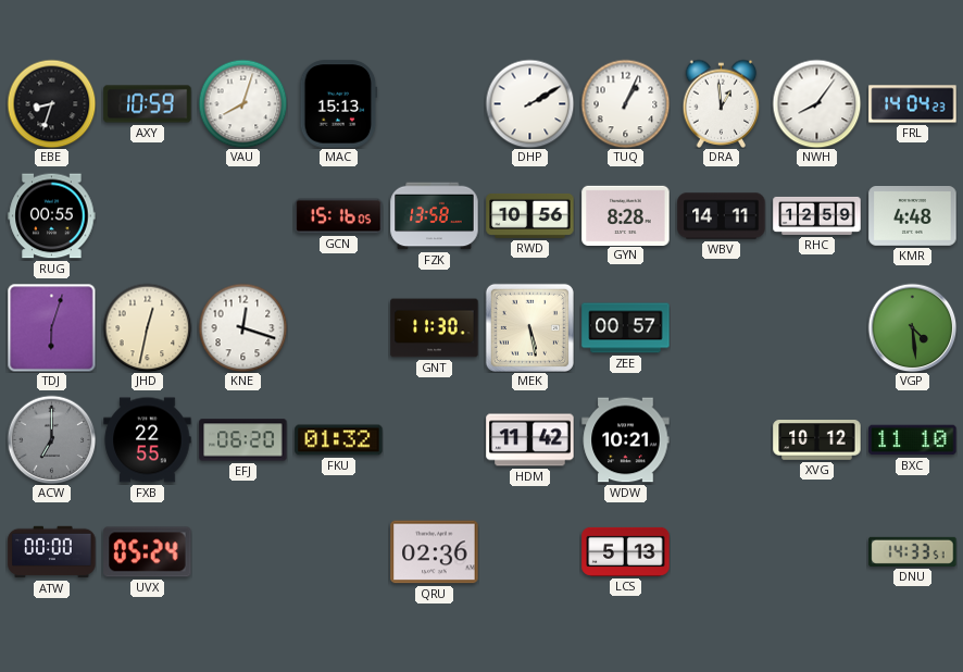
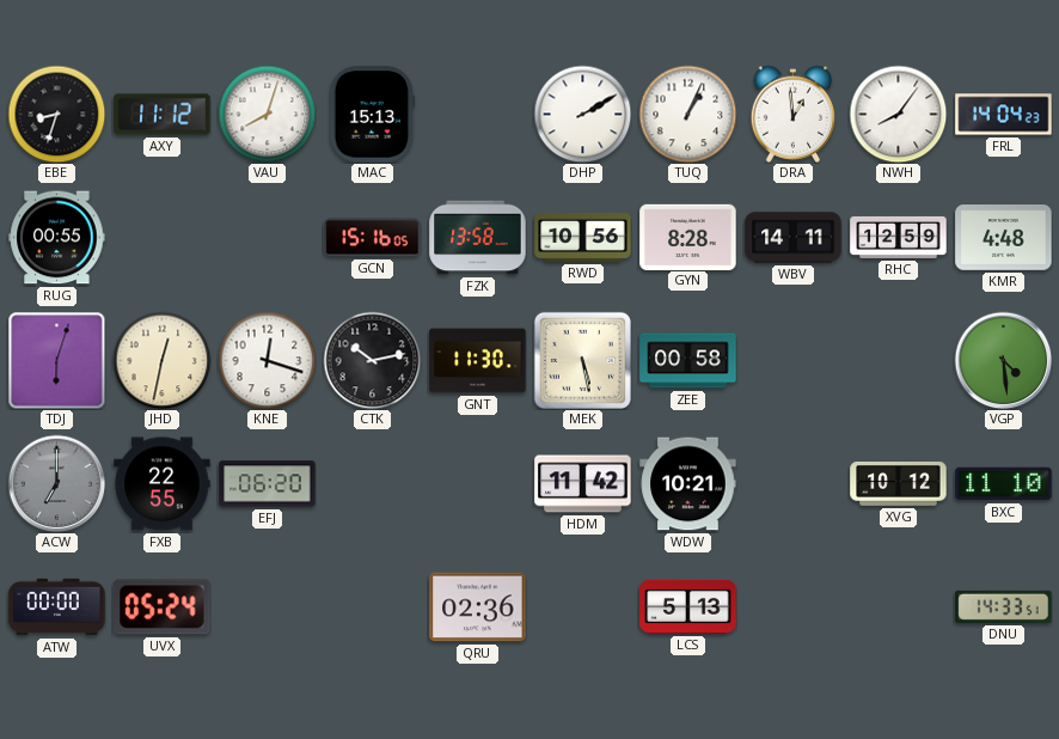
AXY: 10:59 -> 11:12 (163, 115)
CTK: none -> 10:13 (372, 360)
ZEE: 00:57 -> 00:58 (688, 361)
FKU: 01:32 -> none (339, 440)
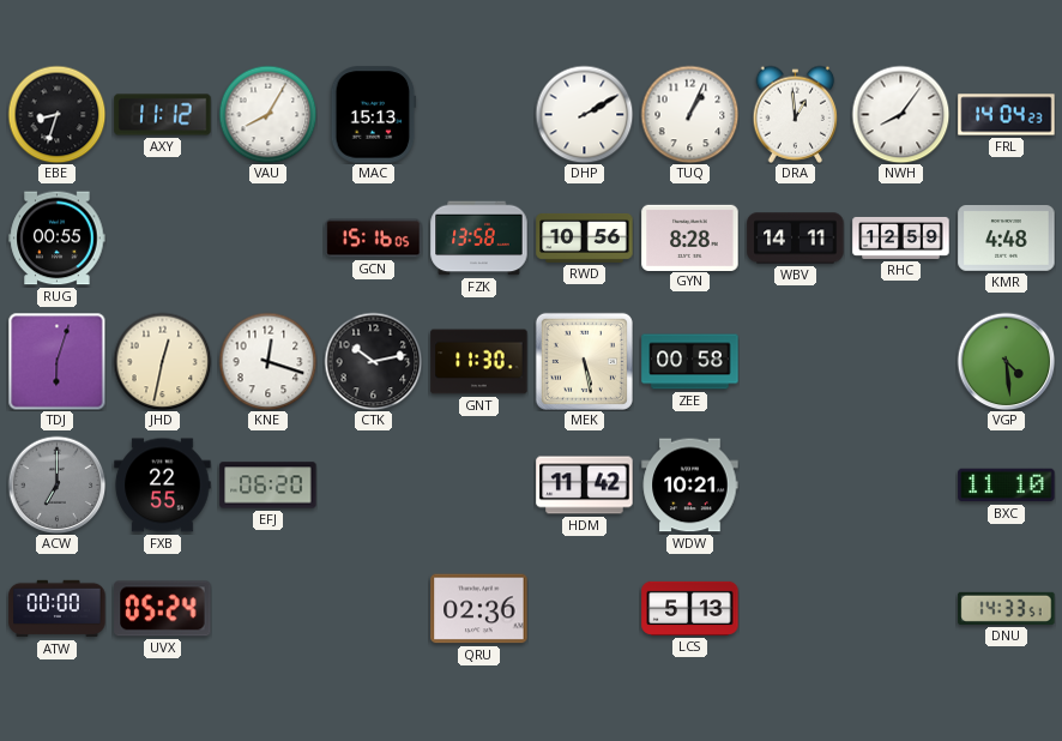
VAU: 8:03 -> 8:05 (267, 114)
XVG: 10:12 -> none (899, 484)
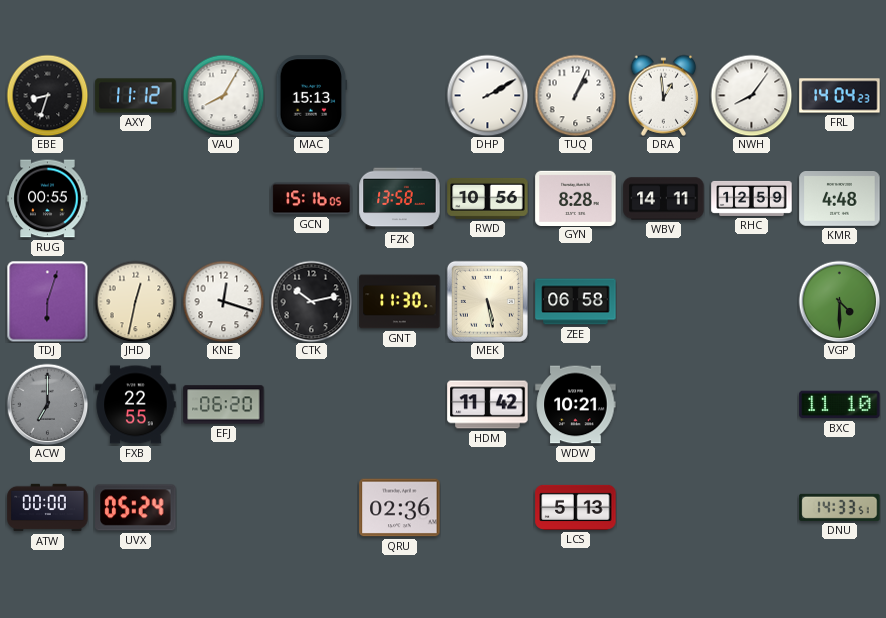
ZEE: 00:58 -> 06:58 (576, 302)
VGP: 4:29 -> 4:30 (839, 301)
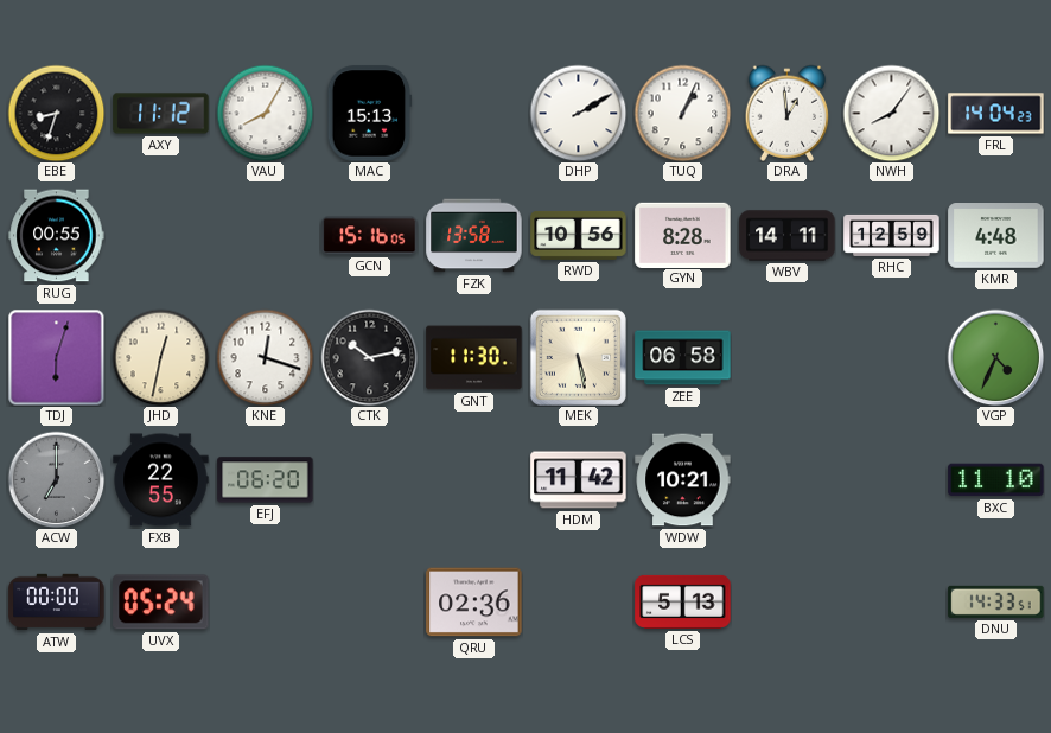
VGP: 4:30 -> 4:34 (995, 357)
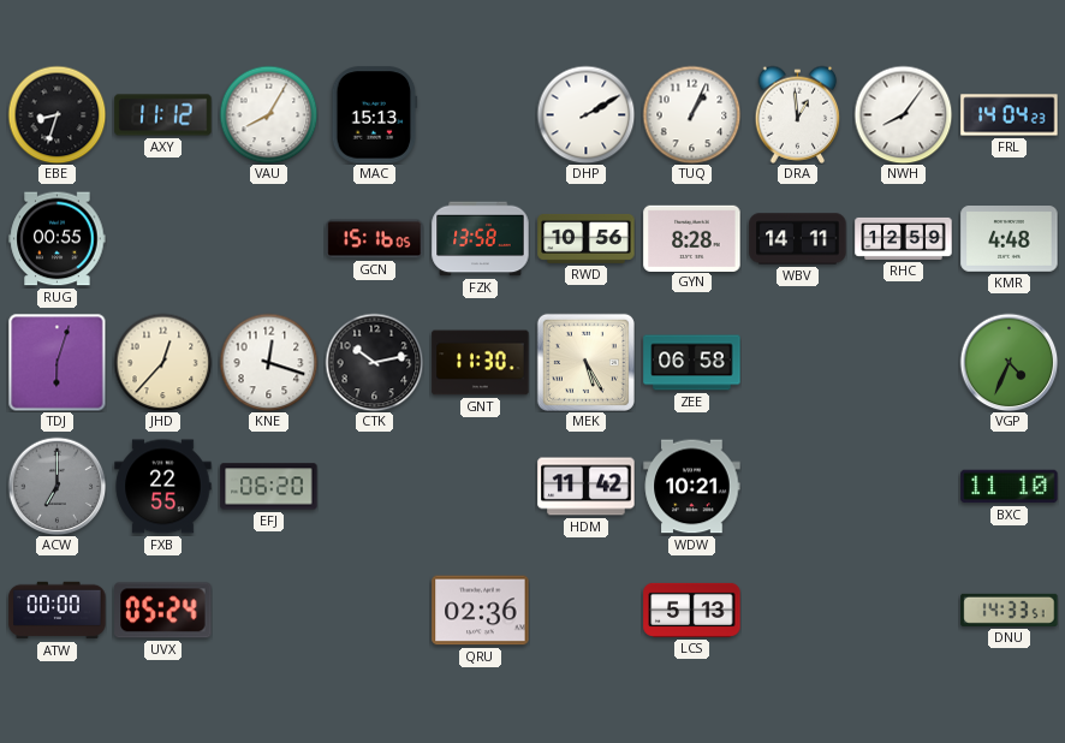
JHD: 12:32 -> 12:37 (162, 362)
MEK: 5:28 -> 5:25 (585, 362)
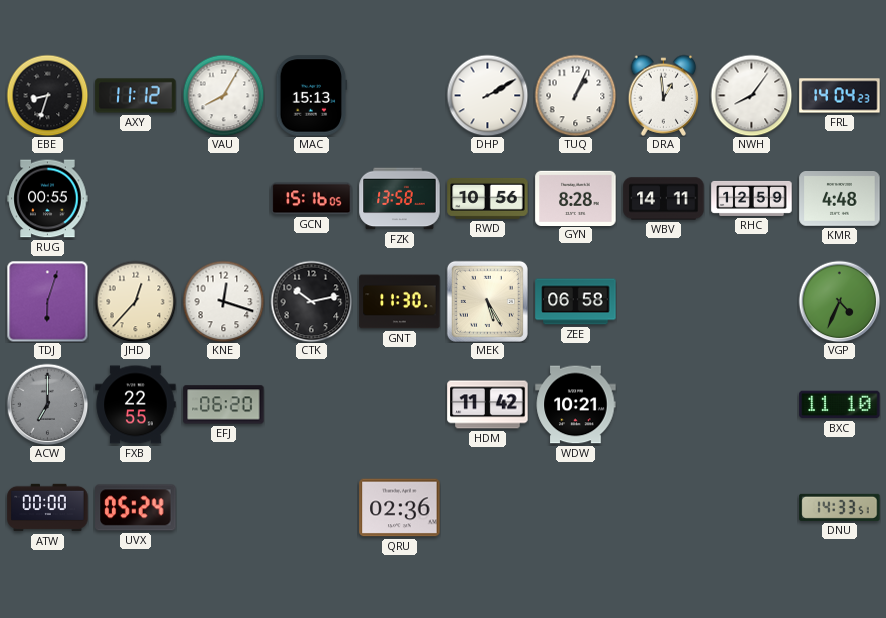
LCS: 5:13 -> none (692, 610)
